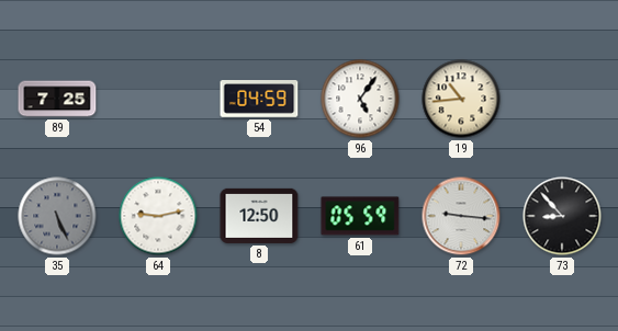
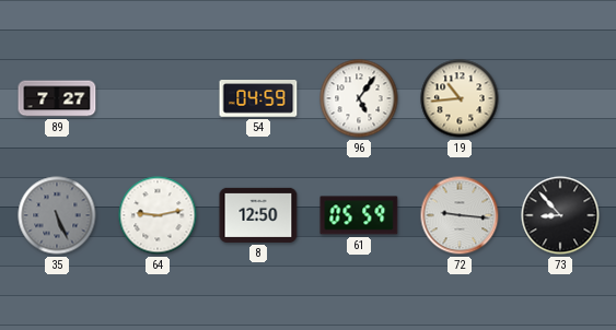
89: 7:25 -> 7:27 (57, 98)
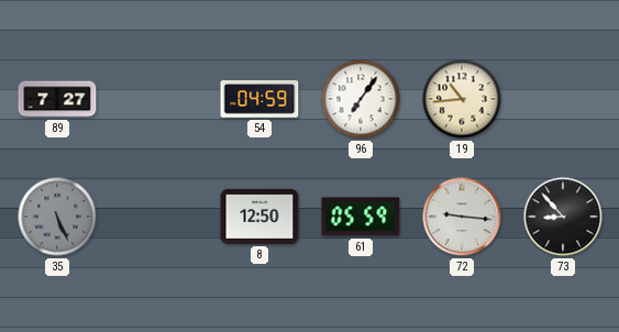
96: 5:06 -> 7:06 (361, 99)
64: 9:13 -> none (158, 215)
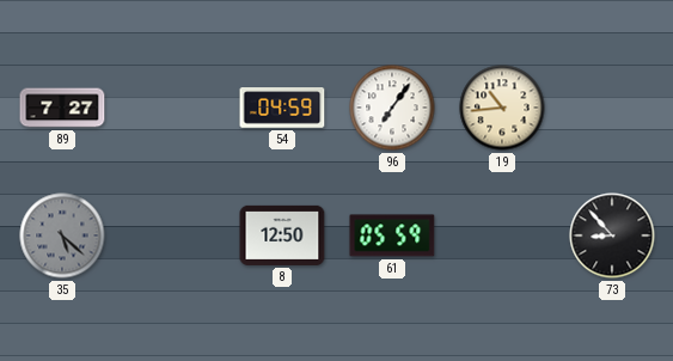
35: 5:26 -> 5:22 (62, 235)
72: 9:16 -> none (462, 217)
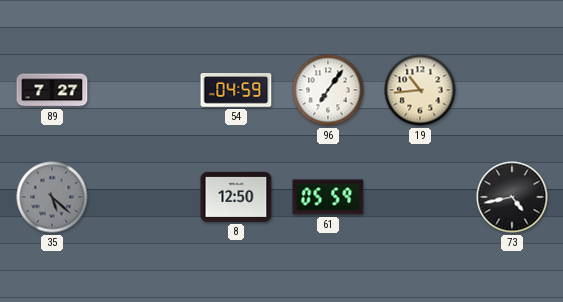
73: 8:53 -> 4:43 (512, 197)
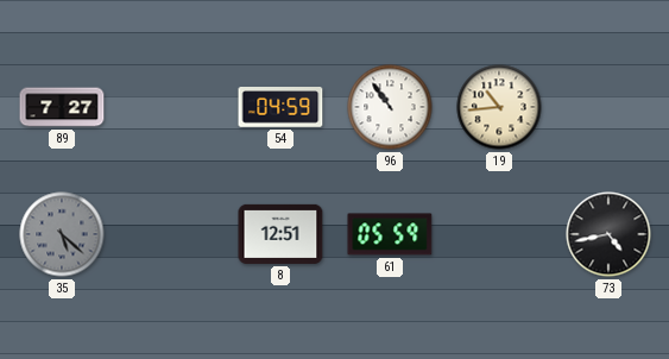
96: 7:06 -> 10:54 (390, 107)
8: 12:50 -> 12:51 (280, 234)
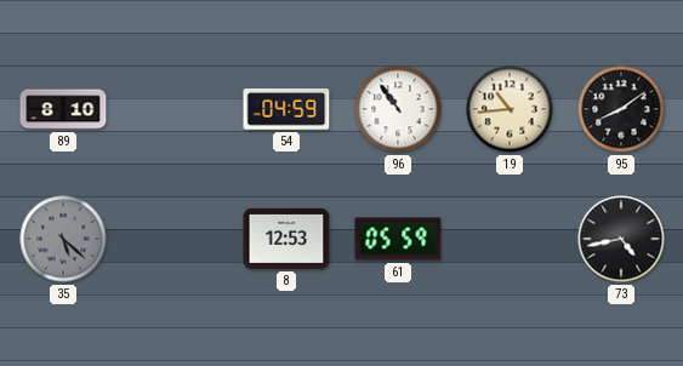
89: 7:27 -> 8:10 (63, 109)
95: none -> 8:09 (621, 109)
8: 12:51 -> 12:53 (286, 239)
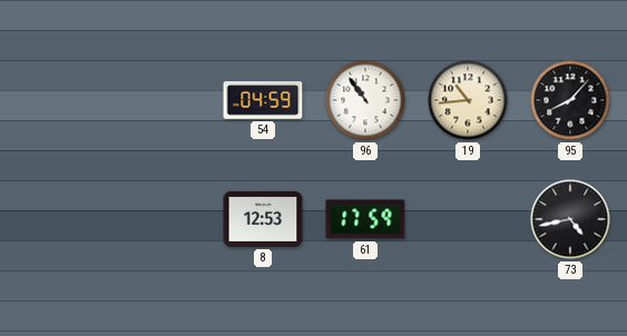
89: 8:10 -> none (63, 109)
95: 8:09 -> 8:07 (570, 100)
35: 5:22 -> none (63, 239)
61: 05:59 -> 17:59 (365, 219)
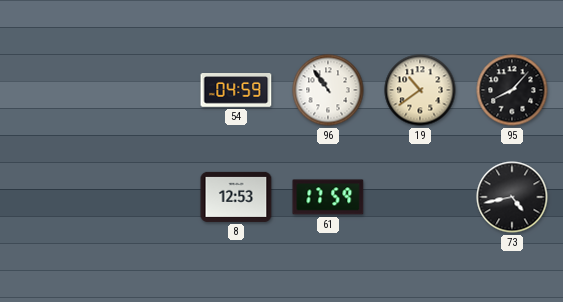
19: 10:44 -> 10:39 (420, 90)
